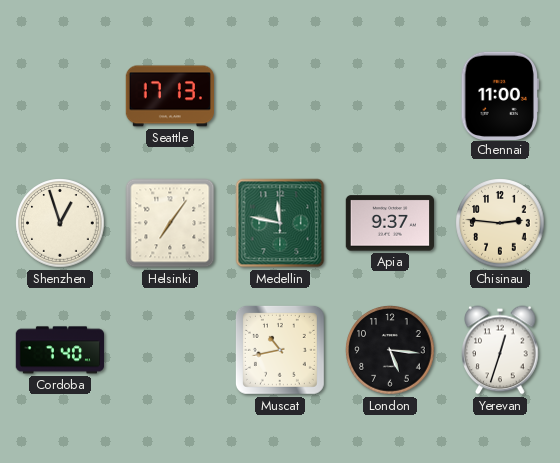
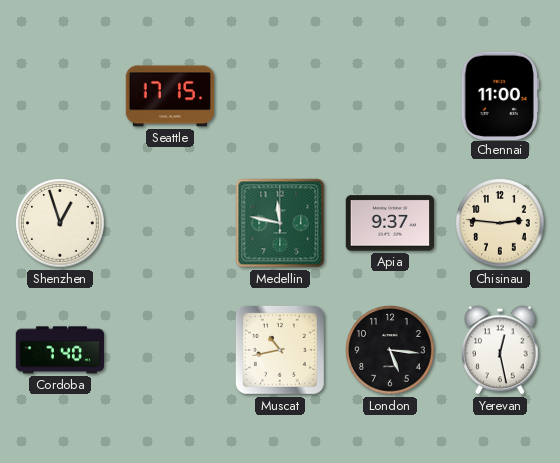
Seattle: 17:13 -> 17:15 (169, 96)
Helsinki: 7:06 -> none (170, 223)
Yerevan: 12:33 -> 12:28 (500, 350)
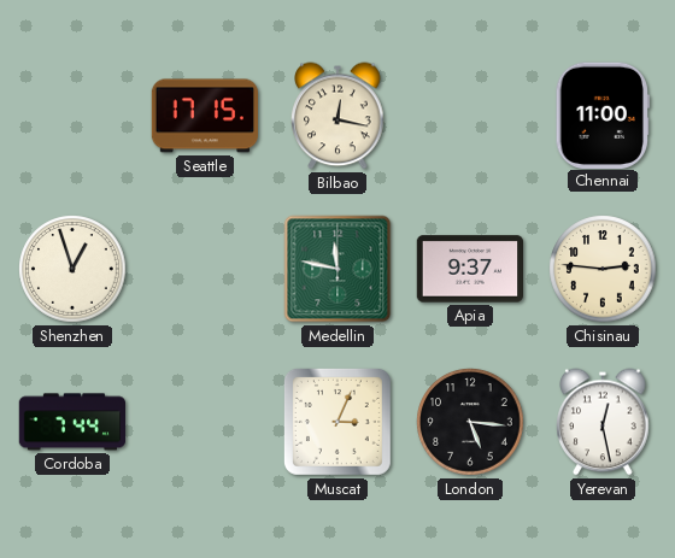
Bilbao: none -> 12:17 (337, 116)
Cordoba: 7:40 -> 7:44 (71, 422)
Muscat: 10:43 -> 3:04 (337, 422)
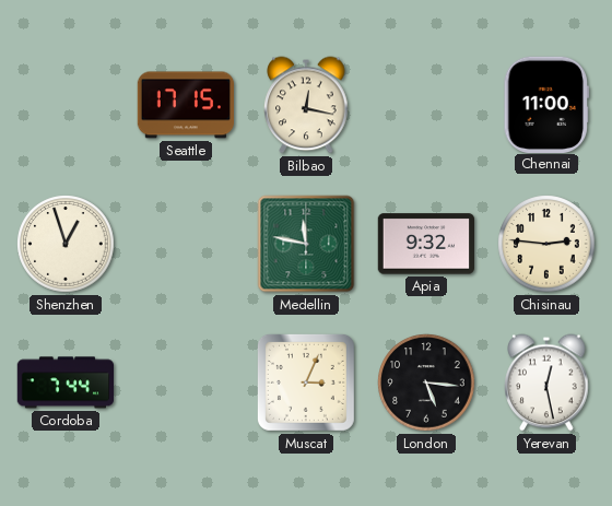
Apia: 9:37 -> 9:32 (425, 244)
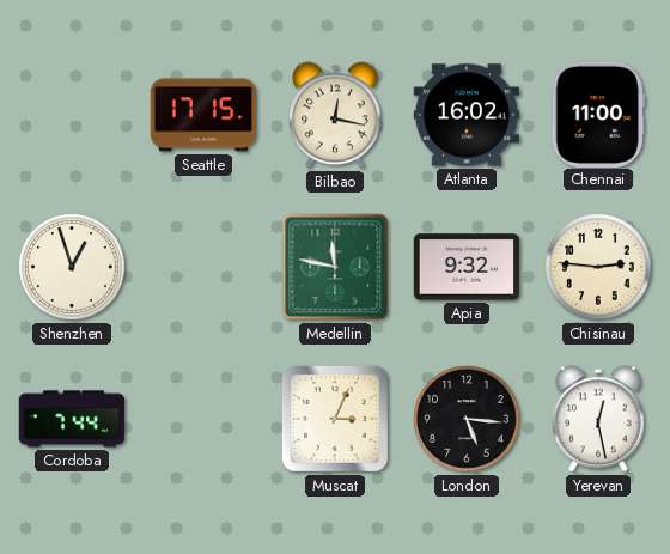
Atlanta: none -> 16:02 (467, 115)
